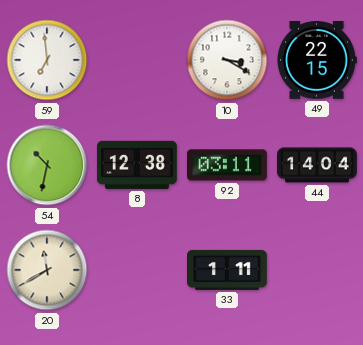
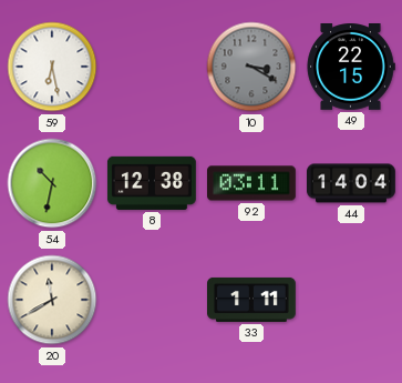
59: 6:59 -> 6:28 (52, 67)
10 dial: white -> grey (251, 67)
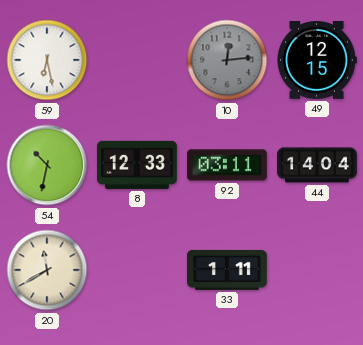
10: 3:20 -> 12:14 (227, 60)
49: 22:15 -> 12:15 (317, 61)
8: 12:38 -> 12:33 (137, 165)
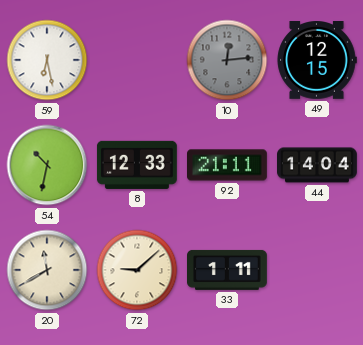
92: 03:11 -> 21:11 (228, 165)
72: none -> 9:08 (137, 270)
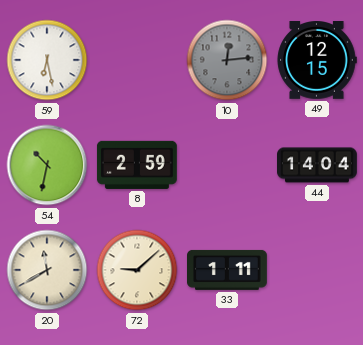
8: 12:33 -> 2:59 (137, 165)
92: 21:11 -> none (228, 165)
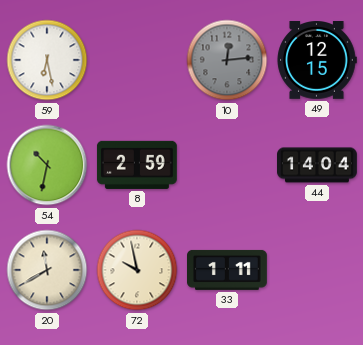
72: 9:08 -> 9:58 (137, 270)
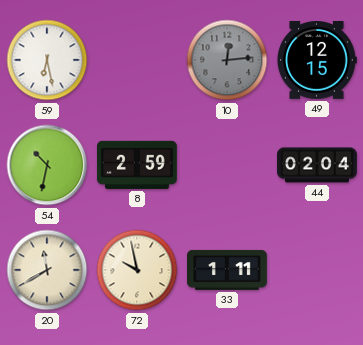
44: 14:04 -> 02:04 (318, 165)
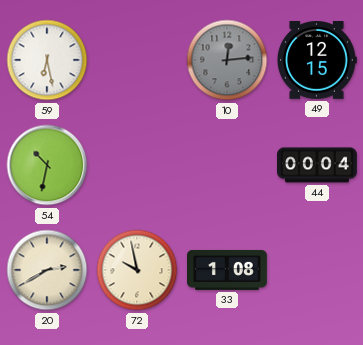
8: 2:59 -> none (137, 165)
44: 02:04 -> 00:04 (318, 165)
20: 11:40 -> 2:40 (47, 270)
33: 1:11 -> 1:08 (228, 270)
